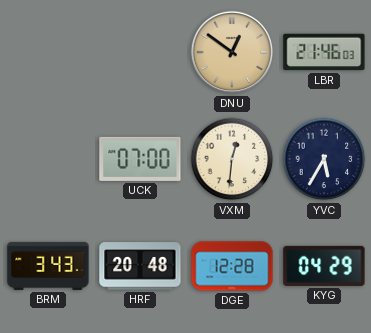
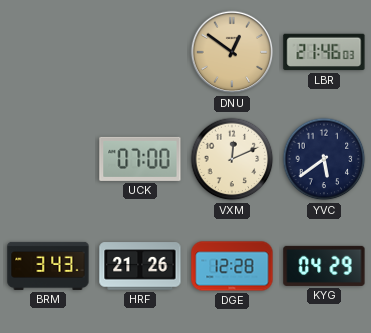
VXM: 12:31 -> 12:11 (232, 159)
YVC: 5:35 -> 5:39 (324, 159)
HRF: 20:48 -> 21:26 (140, 266)
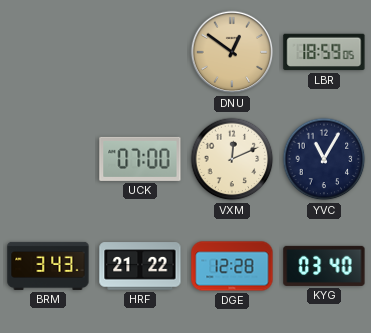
LBR: 21:46 -> 18:59 (324, 52)
YVC: 5:39 -> 11:05 (324, 159)
HRF: 21:26 -> 21:22 (140, 266)
KYG: 04:29 -> 03:40 (324, 266)
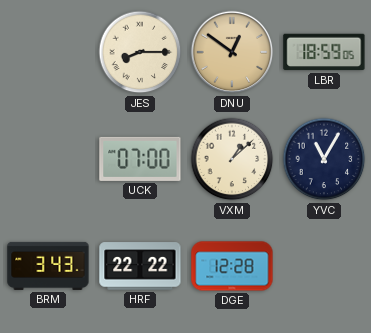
JES: none -> 8:15 (140, 52)
VXM: 12:11 -> 1:08 (232, 159)
HRF: 21:22 -> 22:22 (140, 266)
KYG: 03:40 -> none (324, 266)
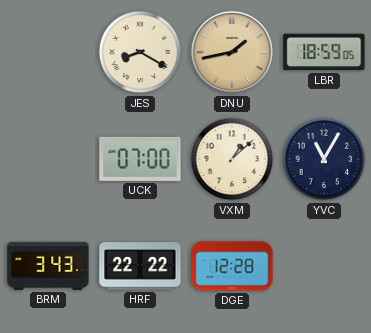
JES: 8:15 -> 8:20 (140, 52)
DNU: 12:51 -> 1:43 (232, 52)
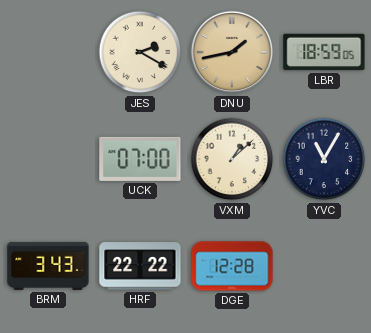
JES: 8:20 -> 2:20 (140, 52)
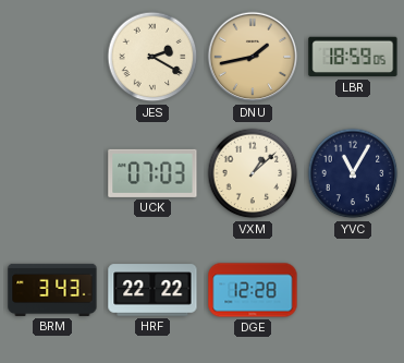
UCK: 07:00 -> 07:03 (152, 173)
